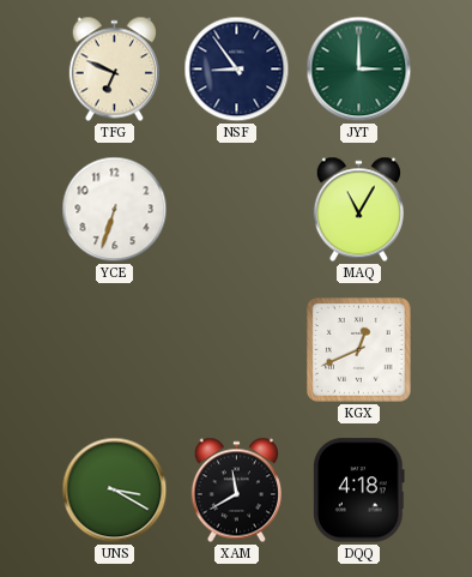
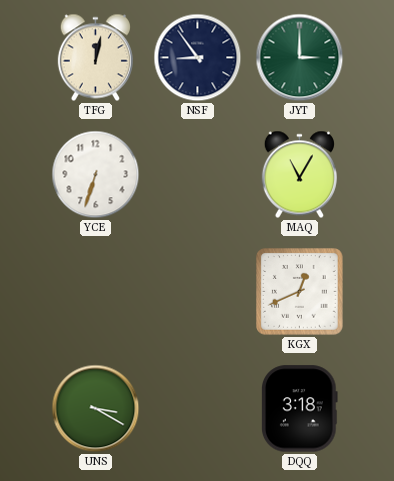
TFG: 6:49 -> 12:02 (95, 58)
XAM: 11:40 -> none (236, 491)
DQQ: 4:18 -> 3:18 (300, 409)
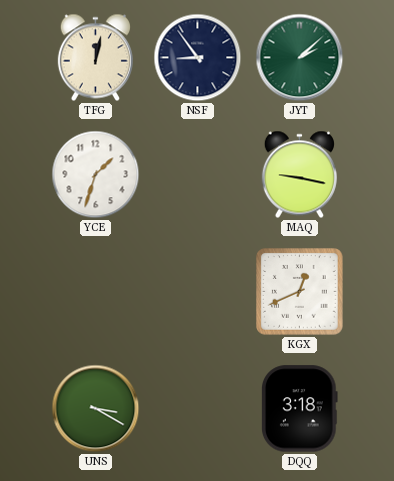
JYT: 3:00 -> 2:08 (300, 58)
YCE: 6:33 -> 1:33 (96, 175)
MAQ: 11:05 -> 9:17 (299, 175)
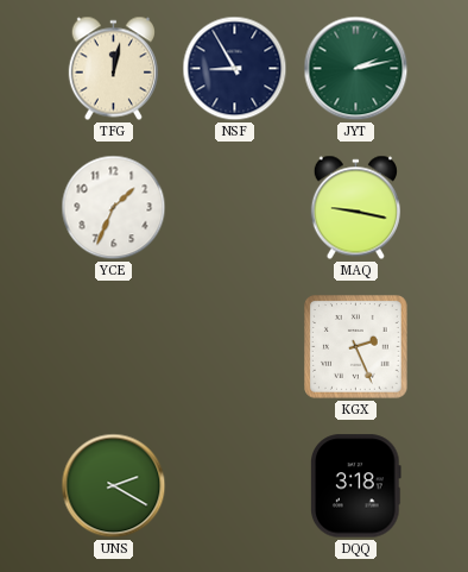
NSF: 8:54 -> 8:55 (235, 69)
JYT: 2:08 -> 2:13 (356, 69)
YCE: 1:33 -> 1:34 (114, 208)
KGX: 12:41 -> 2:26 (356, 347)
UNS: 3:20 -> 2:20 (114, 486)
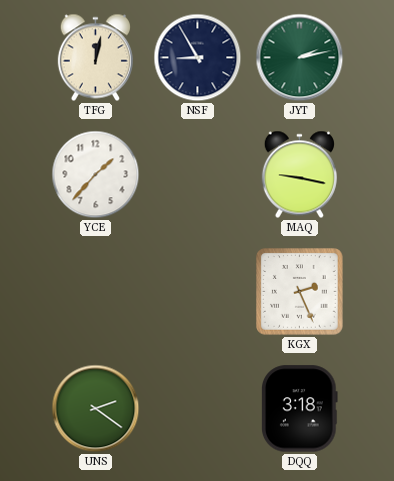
YCE: 1:34 -> 1:37 (96, 175)
UNS: 2:20 -> 2:21 (96, 409)
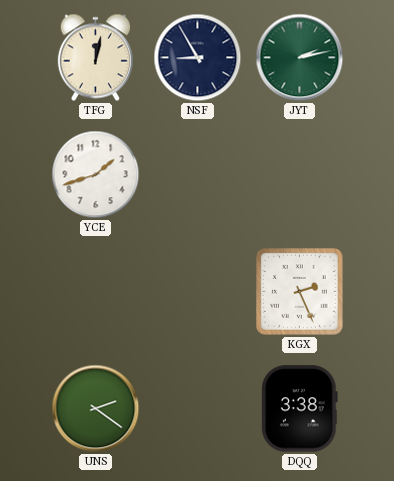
YCE: 1:37 -> 1:42 (96, 175)
MAQ: 9:17 -> none (299, 175)
DQQ: 3:18 -> 3:38 (300, 409)
